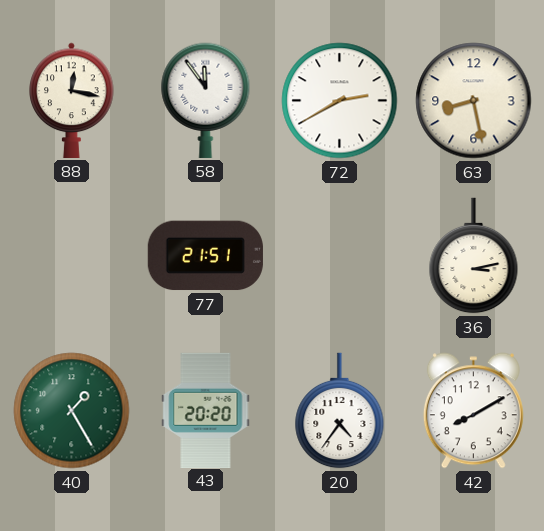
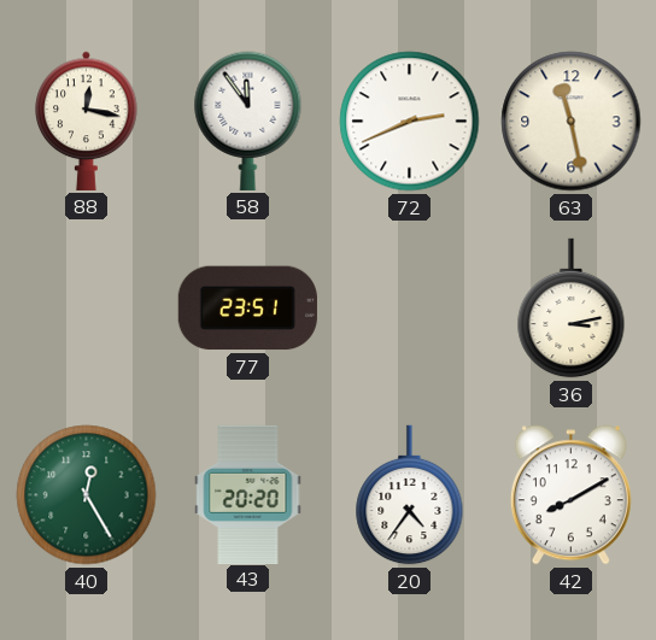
72: 2:40 -> 2:41 (410, 122)
63: 8:28 -> 11:28 (572, 122)
77: 21:51 -> 23:51 (247, 309)
40: 1:25 -> 12:25 (87, 495)
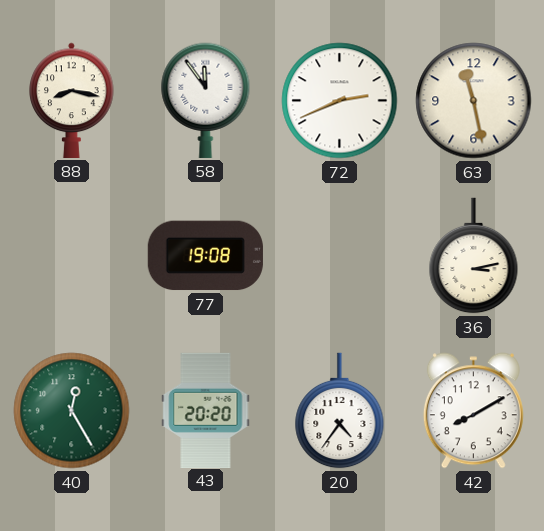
88: 12:17 -> 8:17 (72, 100)
77: 23:51 -> 19:08 (205, 256)
